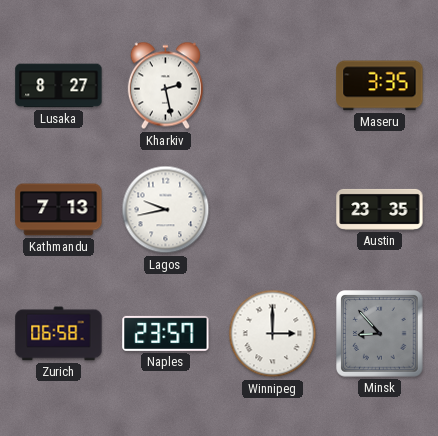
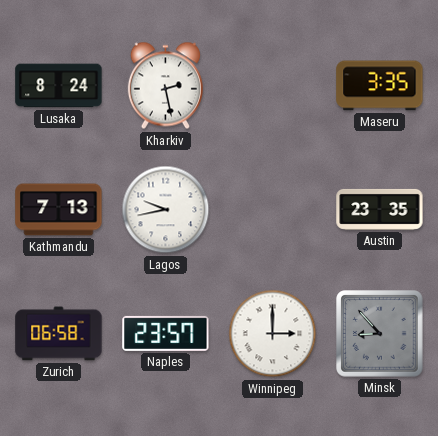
Lusaka: 8:27 -> 8:24 (59, 86)
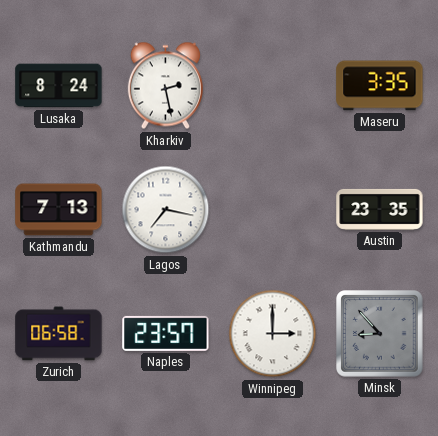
Lagos: 9:43 -> 7:17 (166, 210)
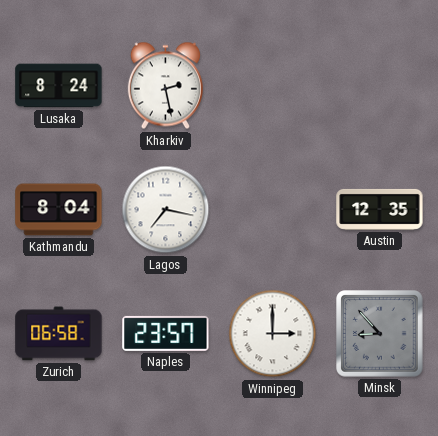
Maseru: 3:35 -> none (380, 86)
Kathmandu: 7:13 -> 8:04 (59, 210)
Austin: 23:35 -> 12:35 (380, 209)
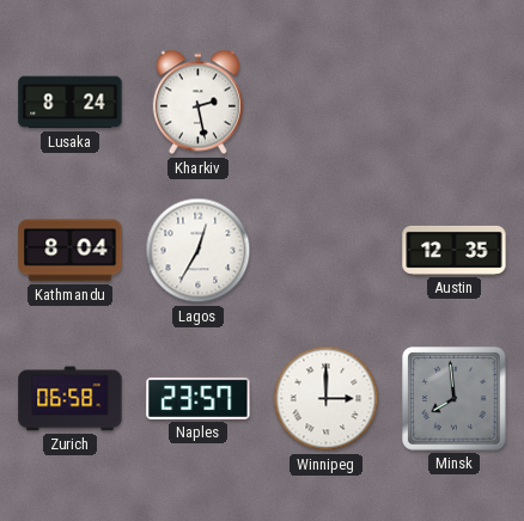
Lagos: 7:17 -> 12:35 (199, 251)
Minsk: 8:53 -> 7:59 (455, 399)
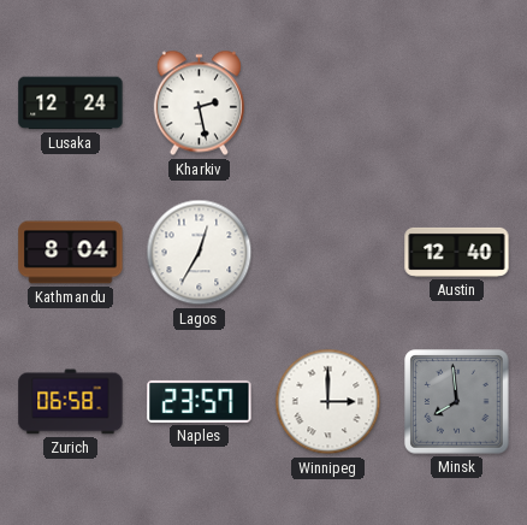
Lusaka: 8:24 -> 12:24 (71, 104)
Austin: 12:35 -> 12:40 (457, 252)
